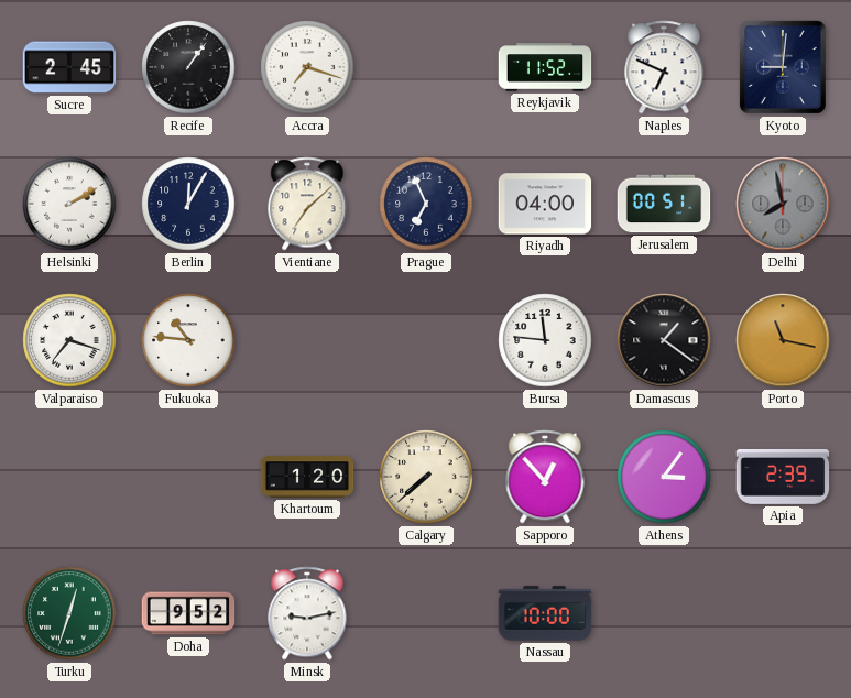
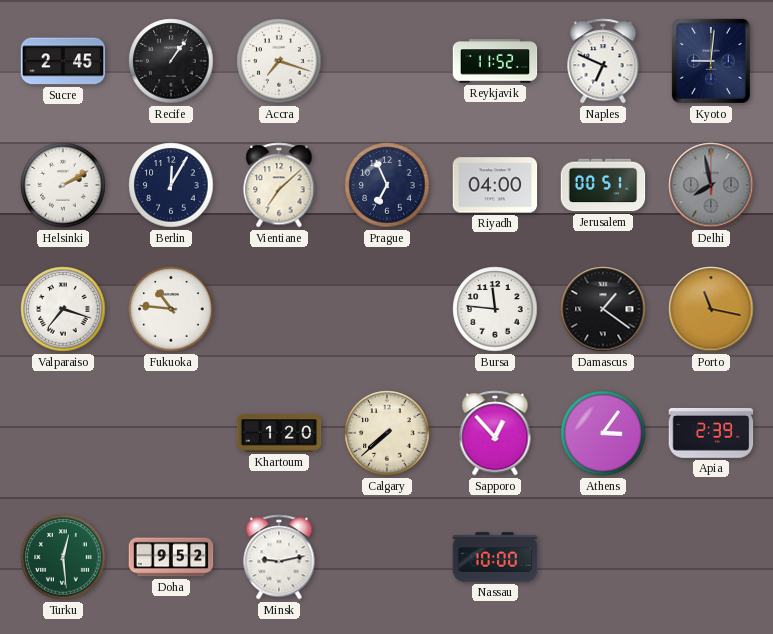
Turku: 12:33 -> 12:29 (63, 557)
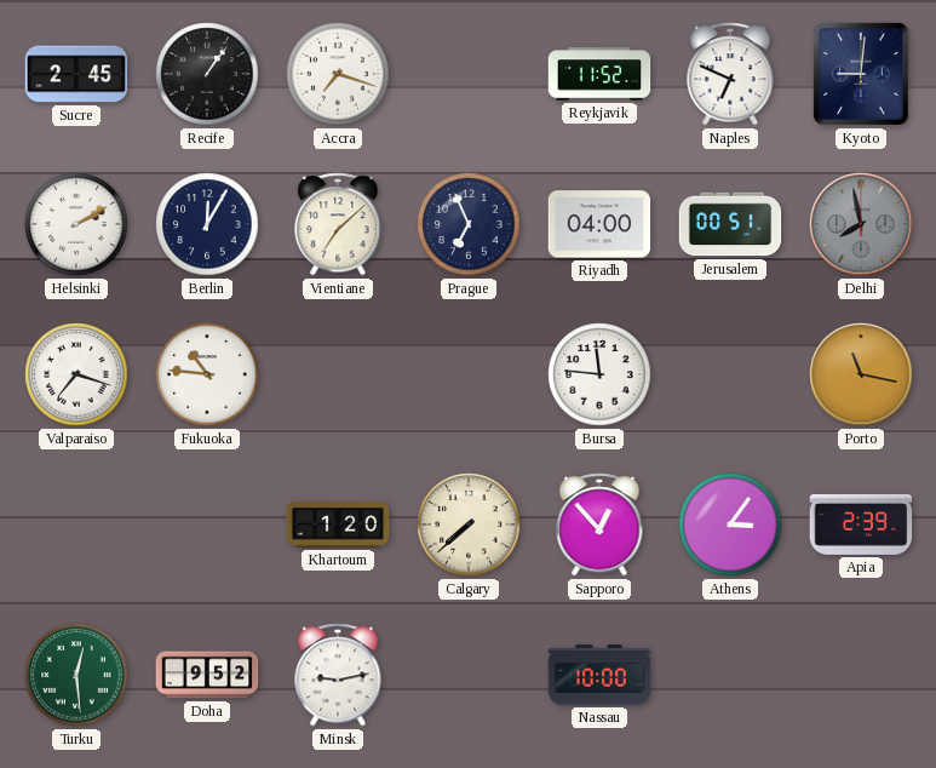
Damascus: 1:21 -> none (603, 309)
